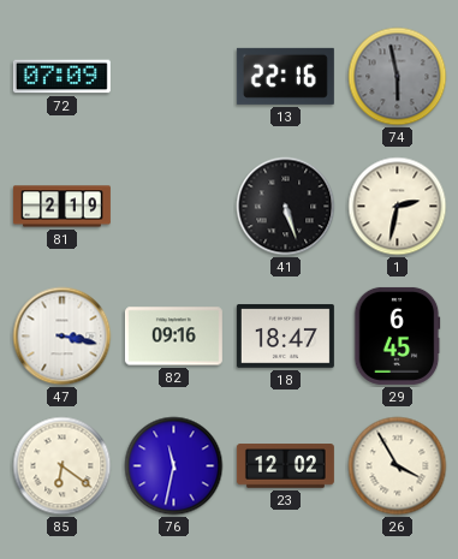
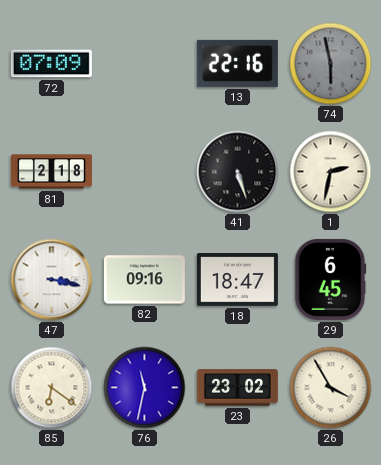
81: 2:19 -> 2:18 (51, 172)
23: 12:02 -> 23:02 (237, 388)
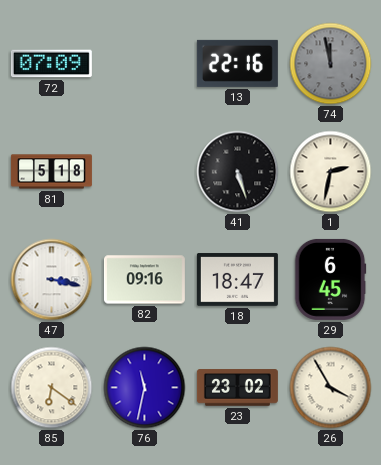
74: 5:58 -> 11:58 (331, 64)
81: 2:18 -> 5:18 (51, 172)
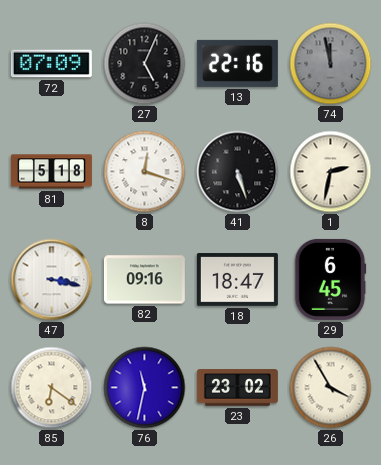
27: none -> 5:04 (145, 64)
8: none -> 12:18 (145, 172)
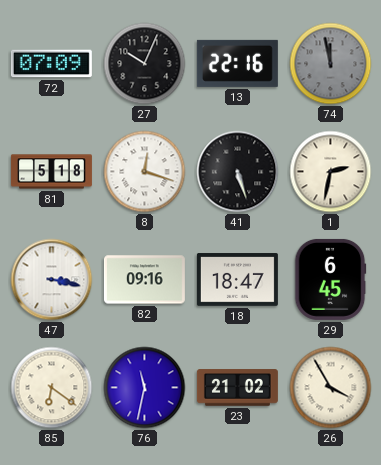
27: 5:04 -> 10:04 (145, 64)
23: 23:02 -> 21:02 (237, 388)
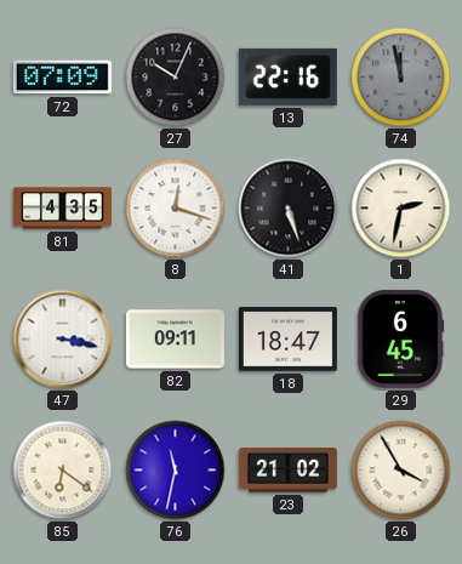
81: 5:18 -> 4:35 (62, 209)
82: 09:16 -> 09:11 (175, 340)
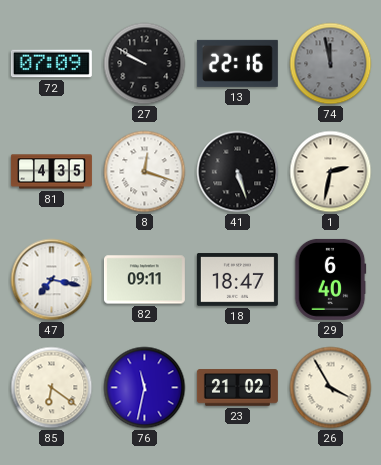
27: 10:04 -> 9:50 (145, 64)
47: 3:17 -> 7:17 (52, 280)
29: 6:45 -> 6:40 (330, 279)
